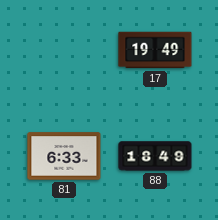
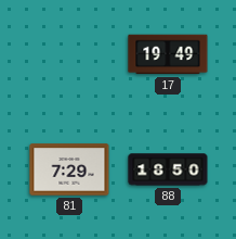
81: 6:33 -> 7:29 (69, 169)
88: 18:49 -> 18:50 (168, 169)
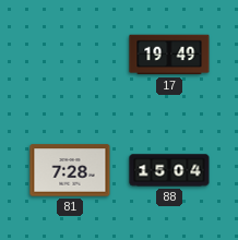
81: 7:29 -> 7:28 (70, 170)
88: 18:50 -> 15:04 (169, 170)
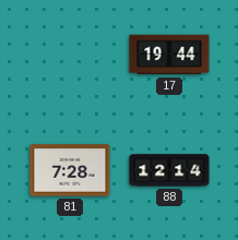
17: 19:49 -> 19:44 (169, 55)
88: 15:04 -> 12:14 (169, 170)
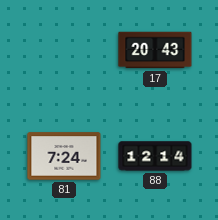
17: 19:44 -> 20:43 (155, 50)
81: 7:28 -> 7:24 (64, 156)
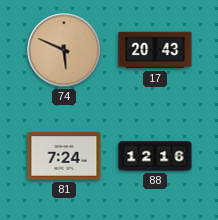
74: none -> 5:49 (64, 50)
88: 12:14 -> 12:16 (155, 156)
